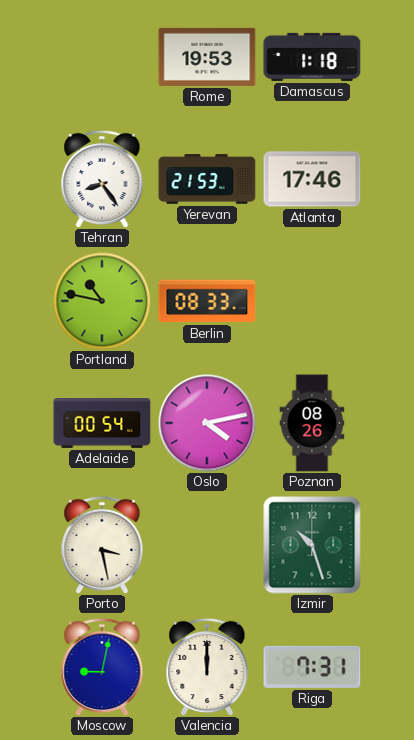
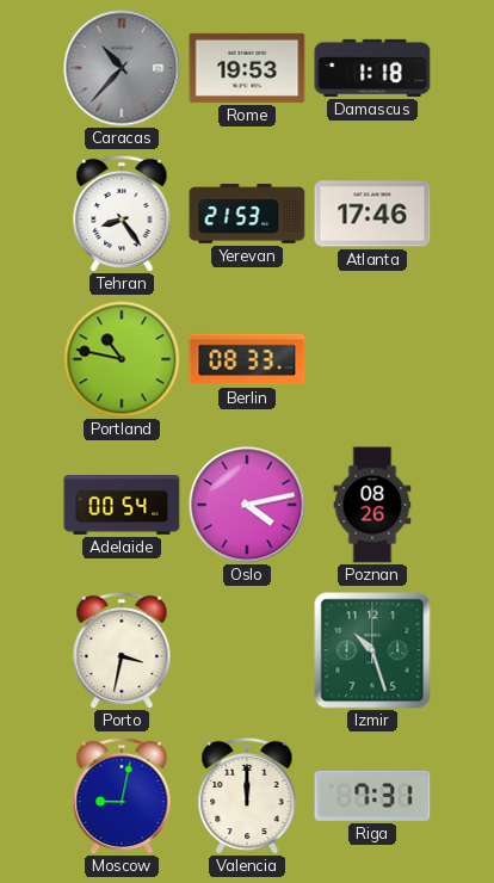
Caracas: none -> 10:37 (122, 68)
Porto: 3:28 -> 3:32 (122, 650)
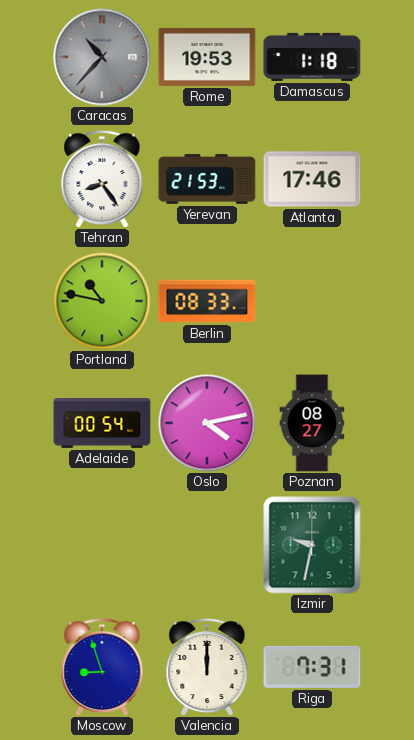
Poznan: 08:26 -> 08:27 (312, 423)
Porto: 3:32 -> none (122, 650)
Izmir: 10:27 -> 9:32 (312, 545)
Moscow: 9:02 -> 8:57 (102, 667)
